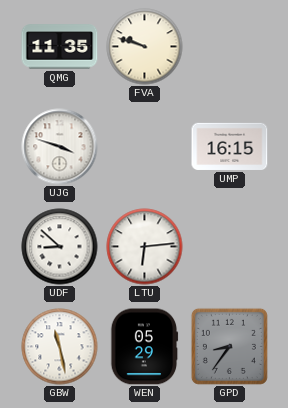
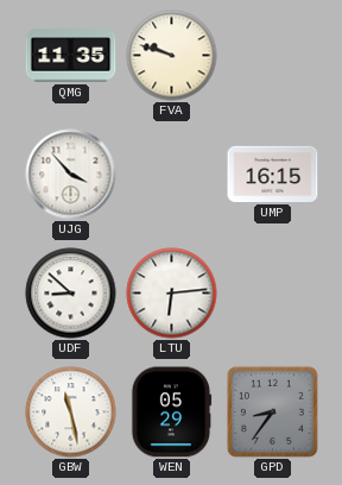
UJG: 3:48 -> 3:53 (71, 175)
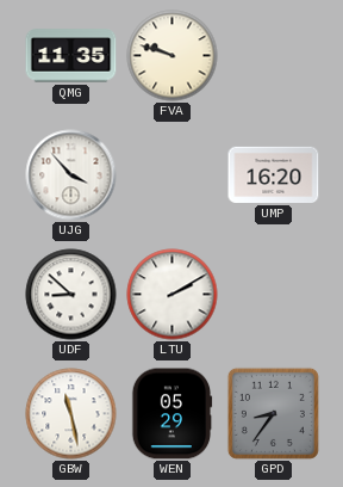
UMP: 16:15 -> 16:20 (274, 174)
LTU: 6:14 -> 2:10 (173, 295)
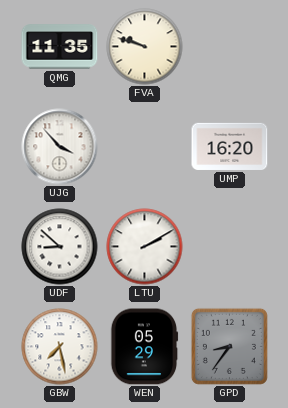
GBW: 11:28 -> 7:28 (60, 347)
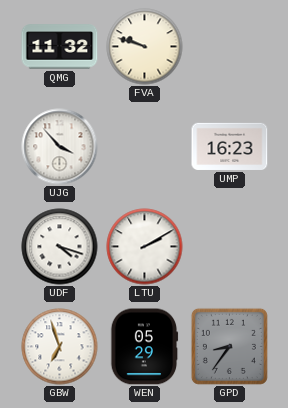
QMG: 11:35 -> 11:32 (60, 47)
UMP: 16:20 -> 16:23 (230, 146)
UDF: 8:52 -> 4:18 (60, 247)
GBW: 7:28 -> 6:57 (60, 347)
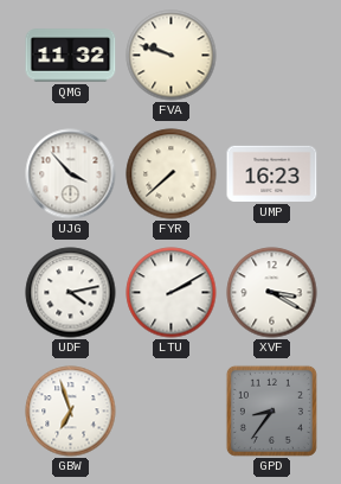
FYR: none -> 7:38 (172, 174)
UDF: 4:18 -> 4:13 (71, 293)
XVF: none -> 3:20 (272, 293)
WEN: 05:29 -> none (144, 347)
